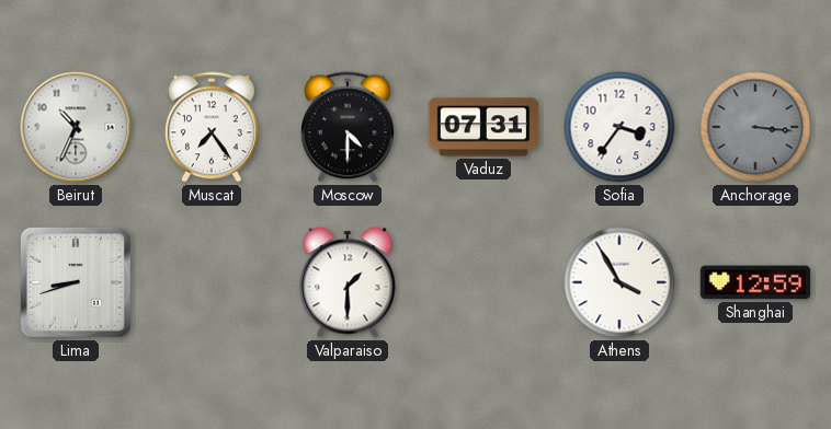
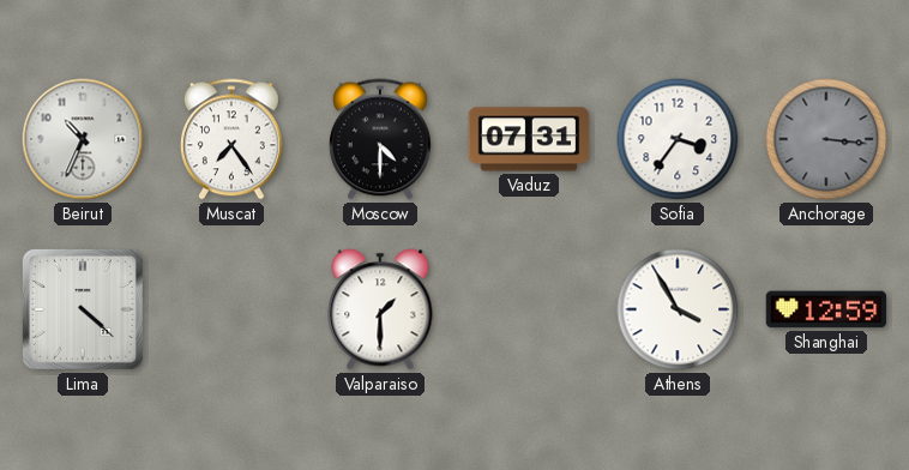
Lima: 8:42 -> 4:22 (83, 309)
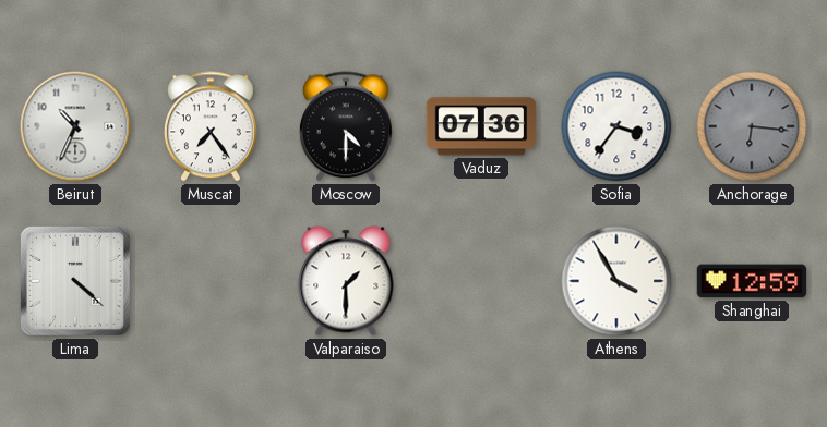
Vaduz: 07:31 -> 07:36 (481, 126)
Anchorage: 3:16 -> 6:16 (752, 126)
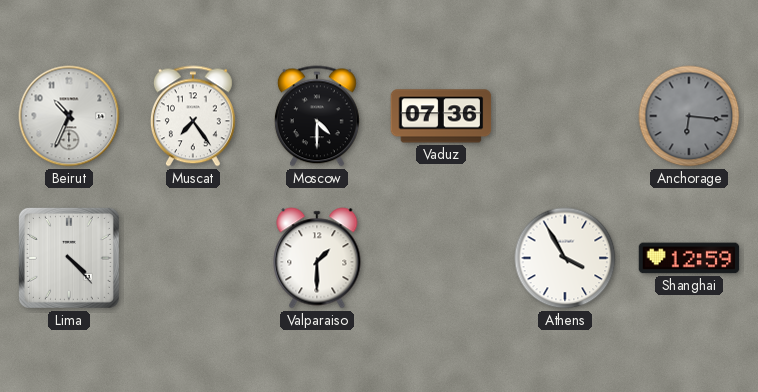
Sofia: 3:36 -> none (616, 126)
Lima: 4:22 -> 4:23 (69, 258)
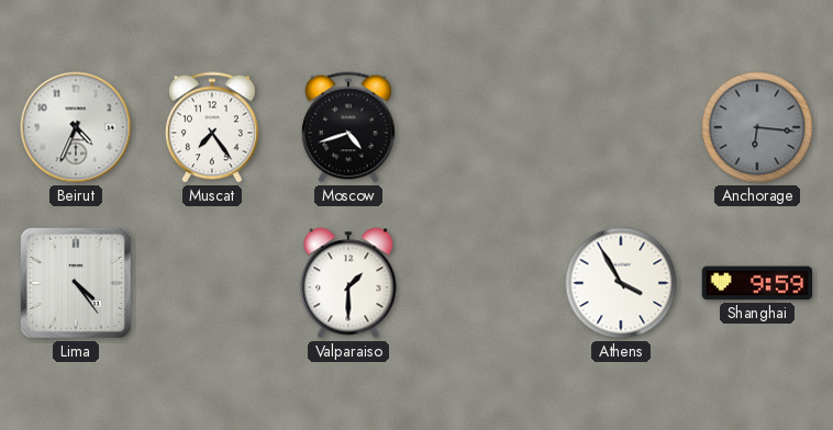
Beirut: 10:34 -> 4:34 (76, 127)
Moscow: 4:30 -> 4:42 (348, 127)
Vaduz: 07:36 -> none (441, 116)
Lima: 4:23 -> 4:24 (76, 283)
Shanghai: 12:59 -> 9:59 (757, 283)
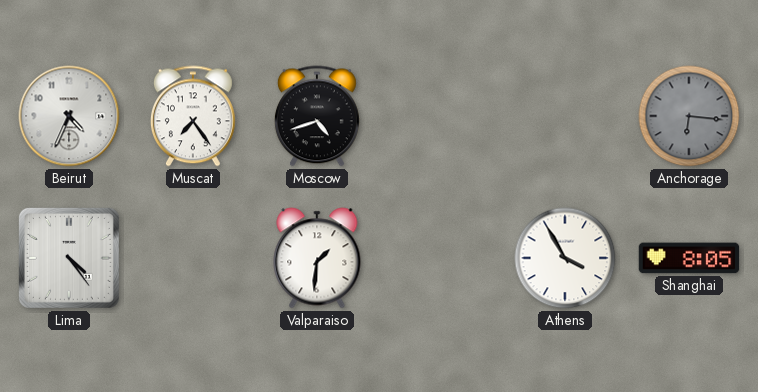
Valparaiso: 1:30 -> 1:31 (317, 258)
Shanghai: 9:59 -> 8:05 (689, 258)
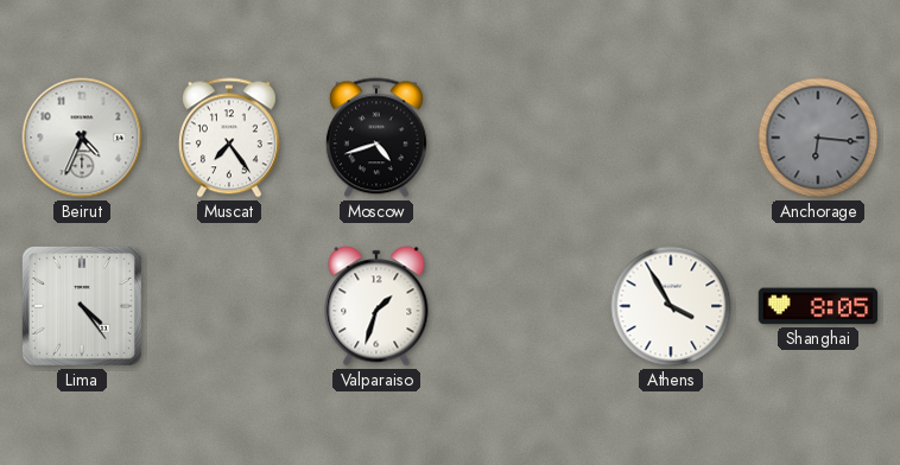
Valparaiso: 1:31 -> 1:33 (376, 306)
